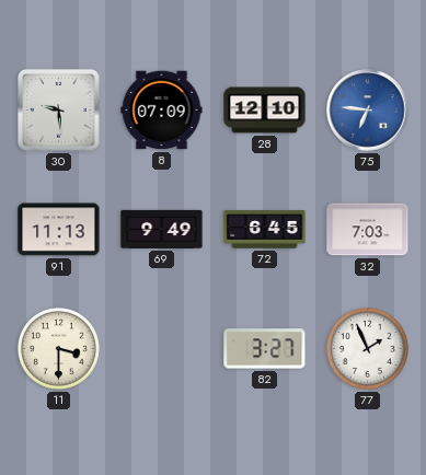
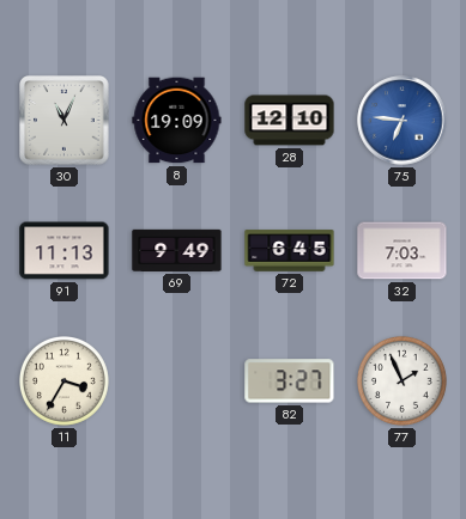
30: 9:29 -> 11:04 (65, 121)
8: 07:09 -> 19:09 (177, 121)
11: 3:30 -> 3:35 (63, 380)
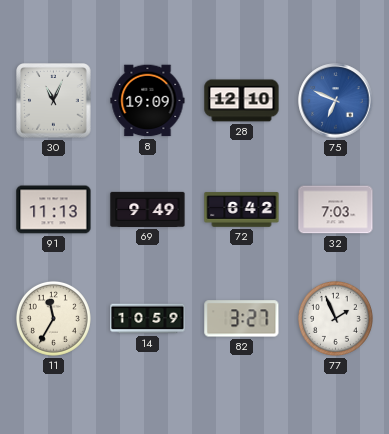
75: 6:46 -> 6:49 (336, 101)
72: 6:45 -> 6:42 (242, 210)
11: 3:35 -> 11:35 (53, 318)
14: none -> 10:59 (148, 319)
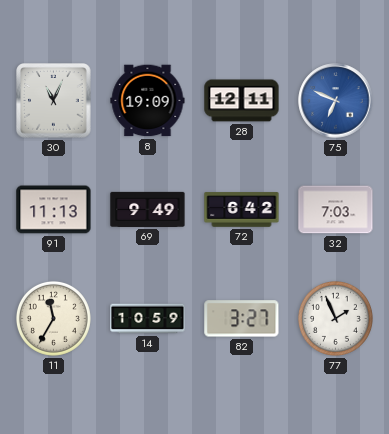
28: 12:10 -> 12:11 (242, 101)
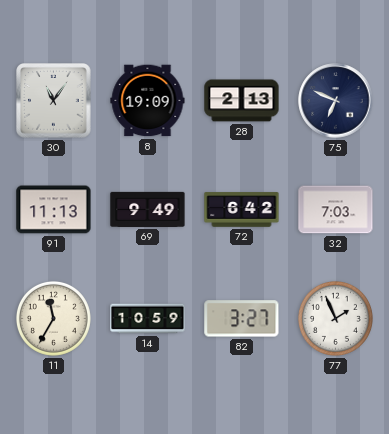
30: 11:04 -> 11:06 (54, 101)
28: 12:11 -> 2:13 (242, 101)
75 dial: blue -> navy (336, 101)
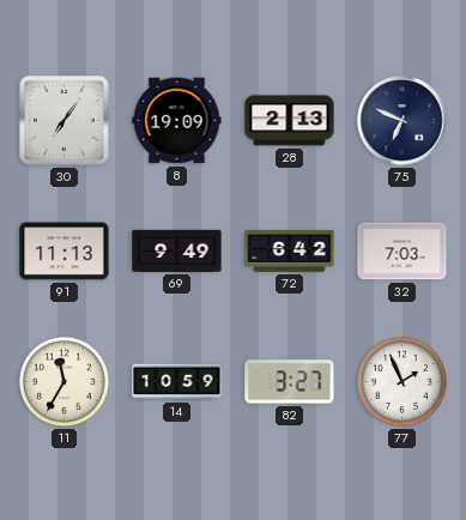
30: 11:06 -> 7:06 (65, 121)
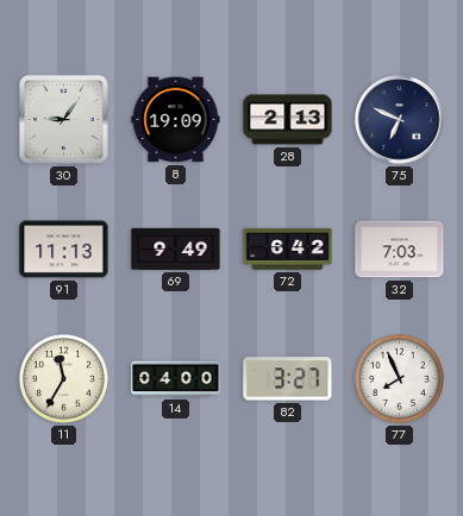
30: 7:06 -> 9:06 (64, 120)
14: 10:59 -> 04:00 (176, 379)
77: 1:56 -> 7:56 (399, 378)
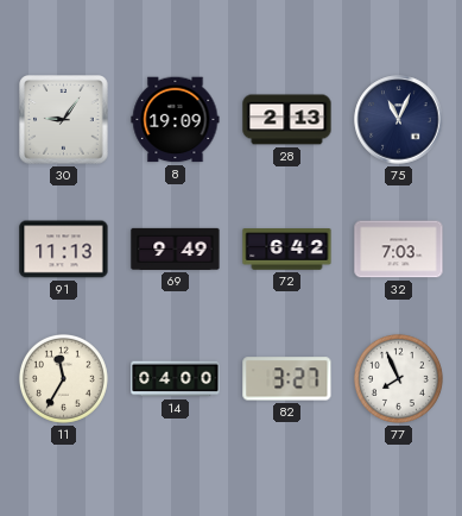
75: 6:49 -> 11:04 (399, 120)
